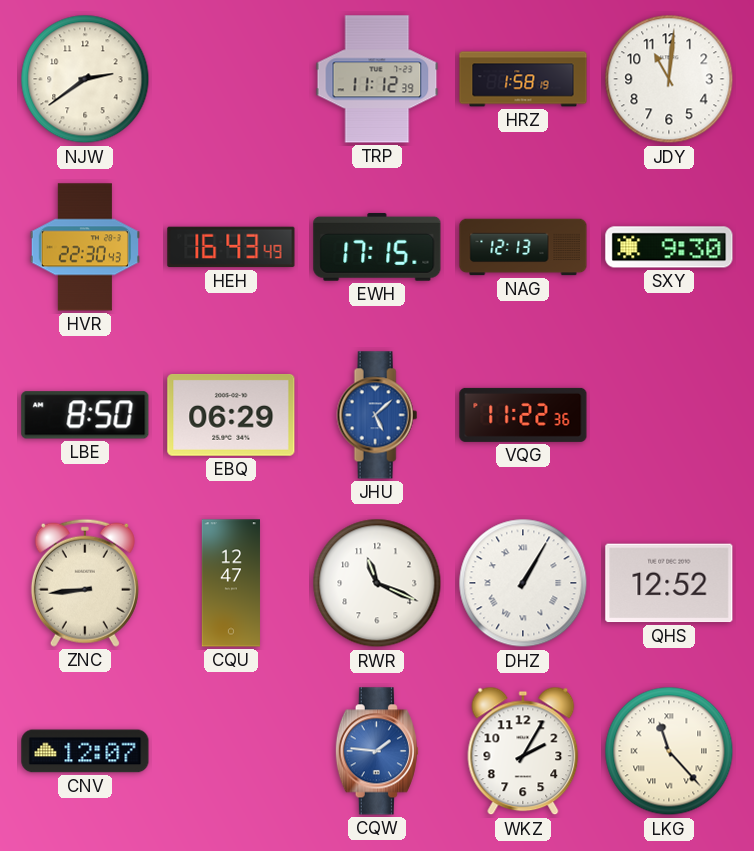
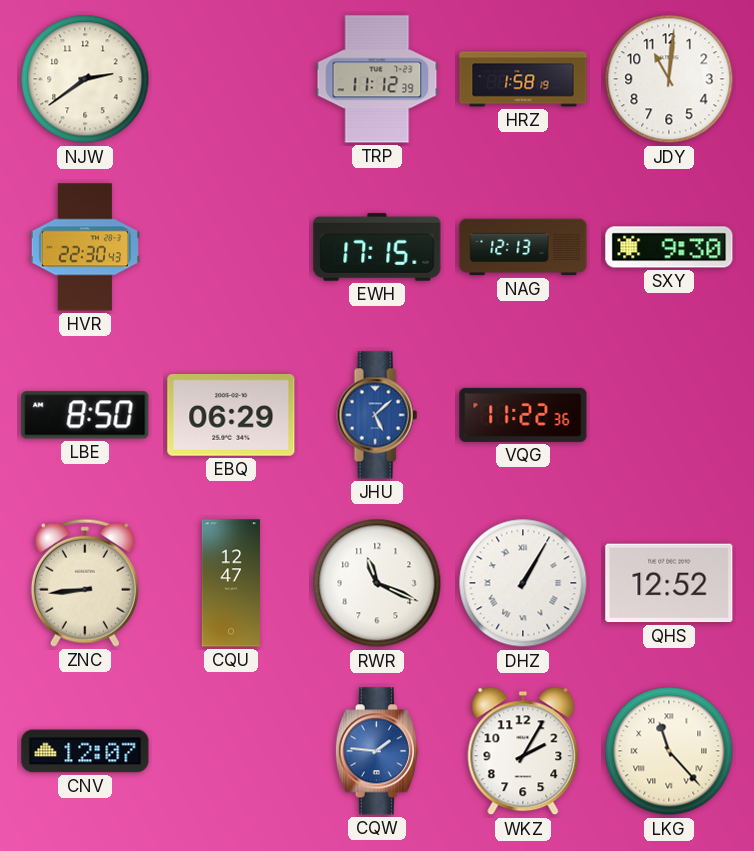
HEH: 16:43 -> none (231, 247)
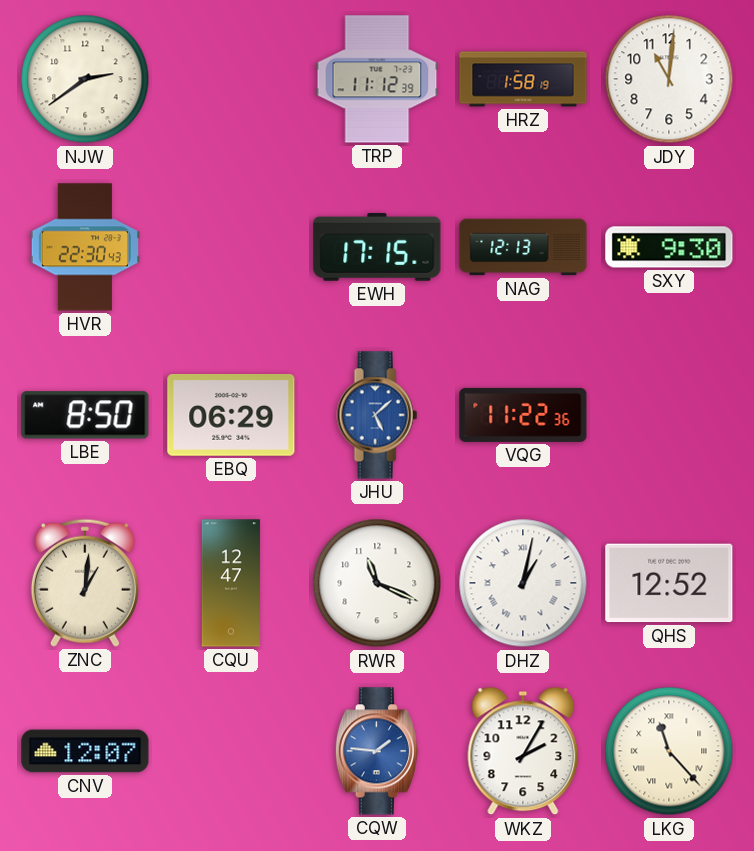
ZNC: 8:44 -> 1:01 (85, 583)
DHZ: 1:05 -> 1:02 (523, 583)
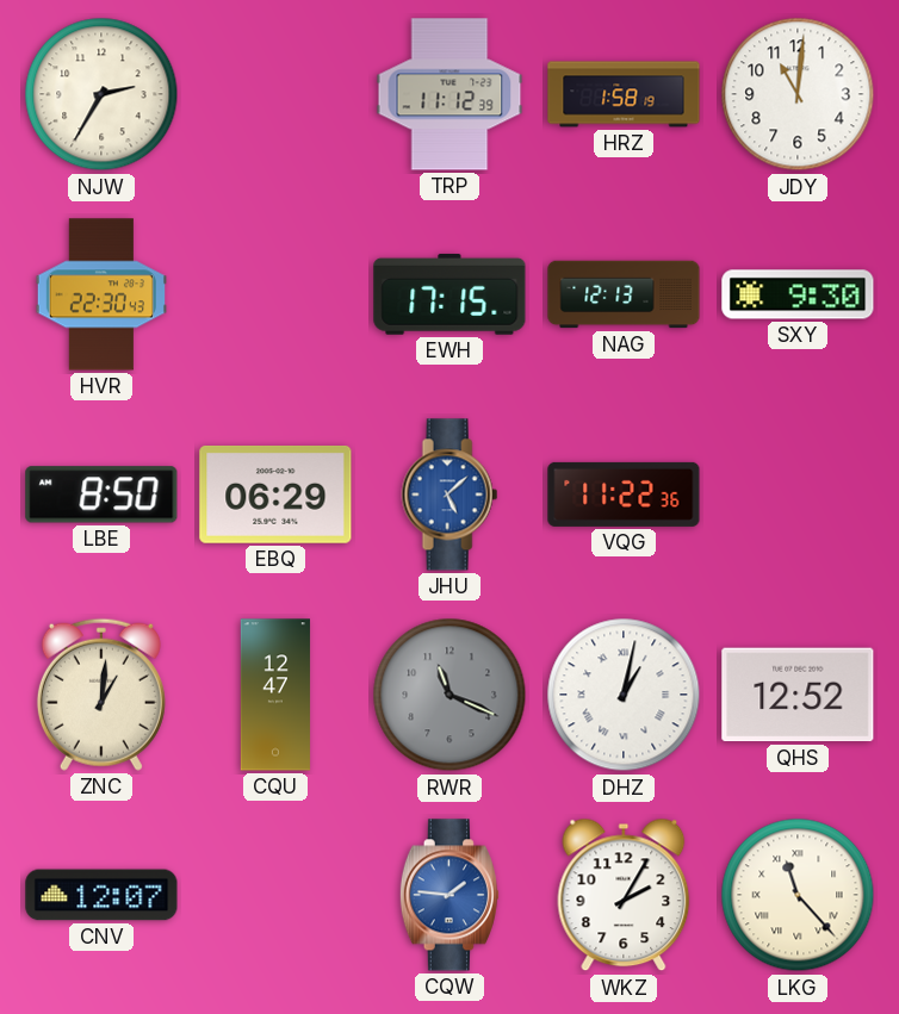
NJW: 2:39 -> 2:35 (101, 94)
RWR dial: white -> grey (449, 695)
